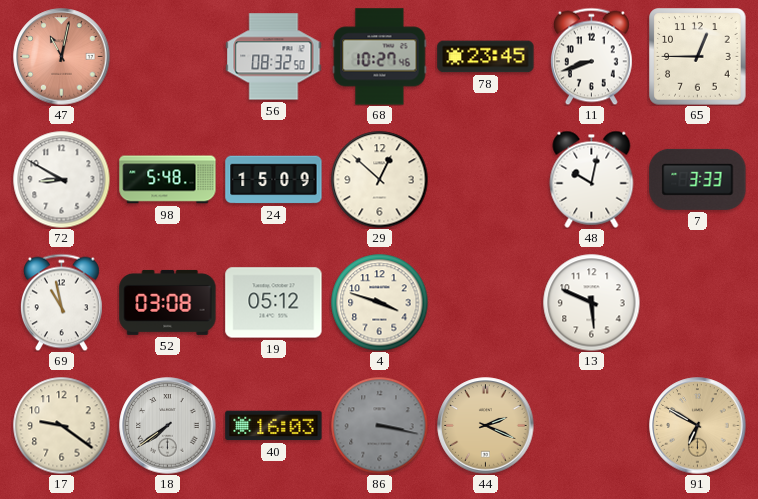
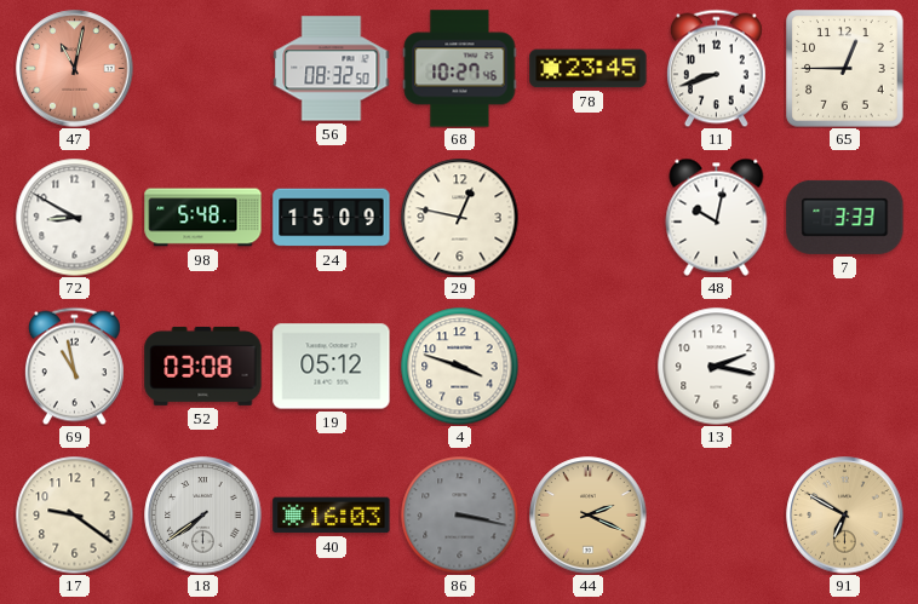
29: 12:52 -> 12:47 (459, 217)
13: 5:49 -> 2:17 (716, 366)
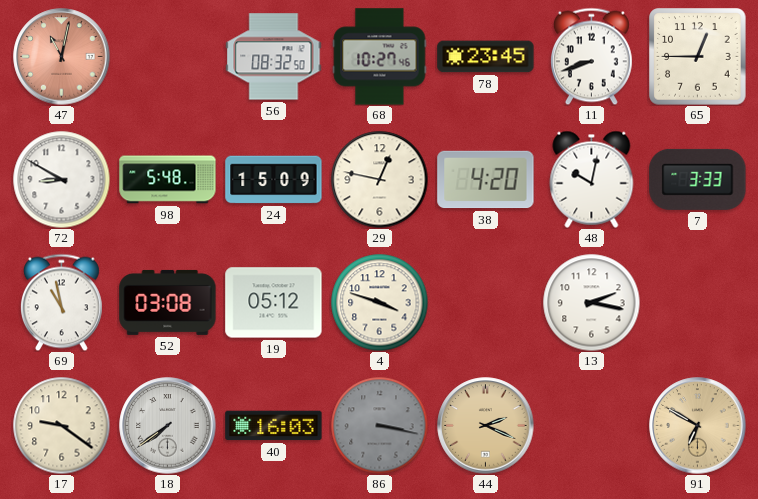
38: none -> 4:20 (486, 180)
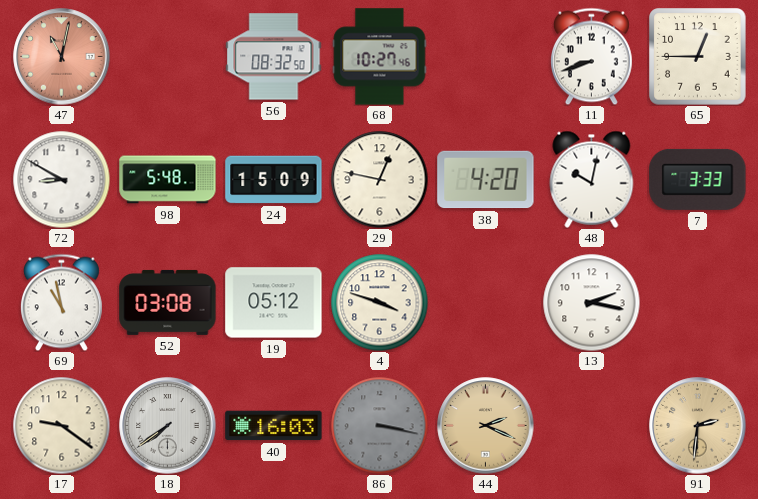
78: 23:45 -> none (486, 57)
91: 6:50 -> 2:31 (698, 426)
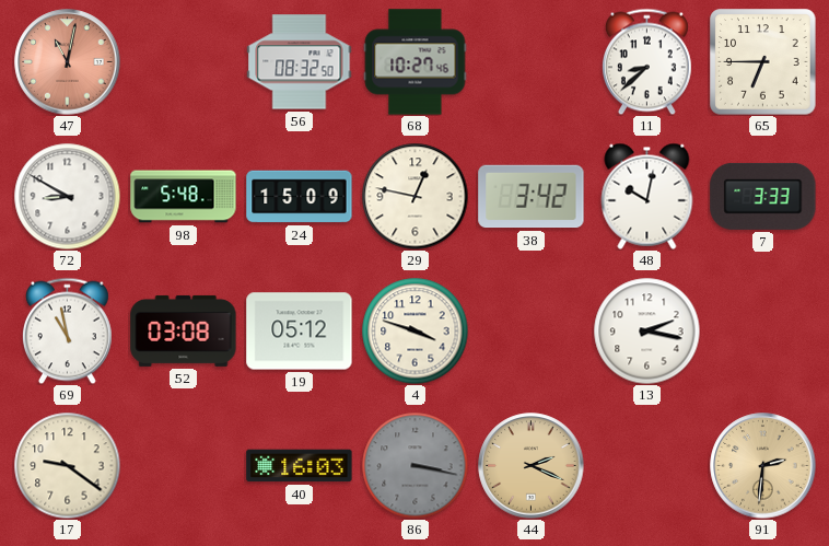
11: 8:42 -> 8:38 (646, 61)
65: 12:45 -> 6:45 (763, 62)
38: 4:20 -> 3:42 (532, 197)
18: 7:39 -> none (168, 426)
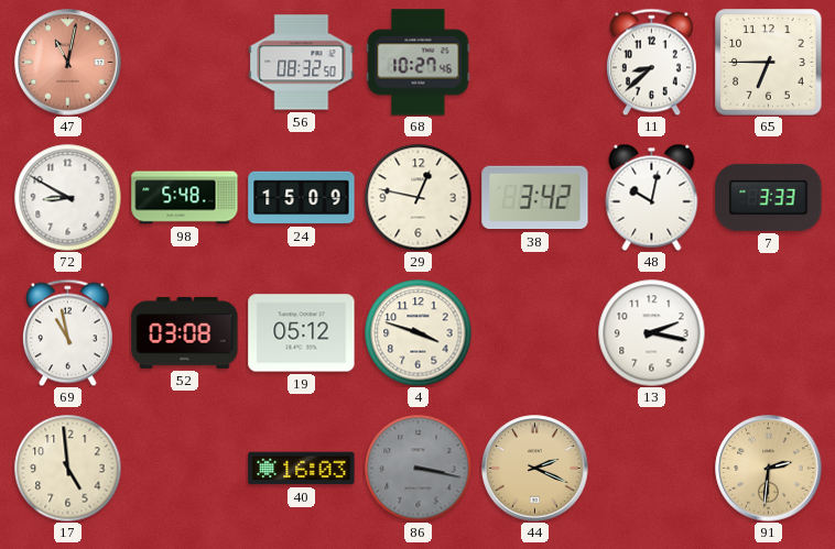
17: 9:21 -> 4:59 (67, 468)
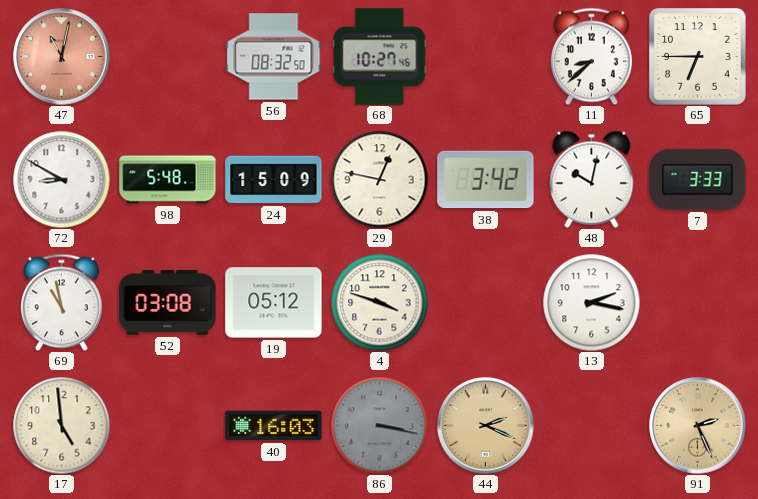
91: 2:31 -> 2:26 (698, 426)
